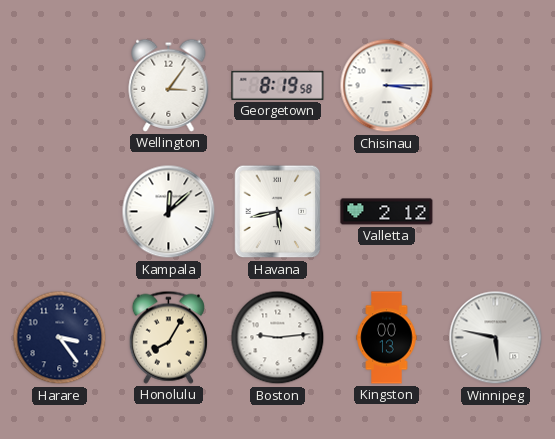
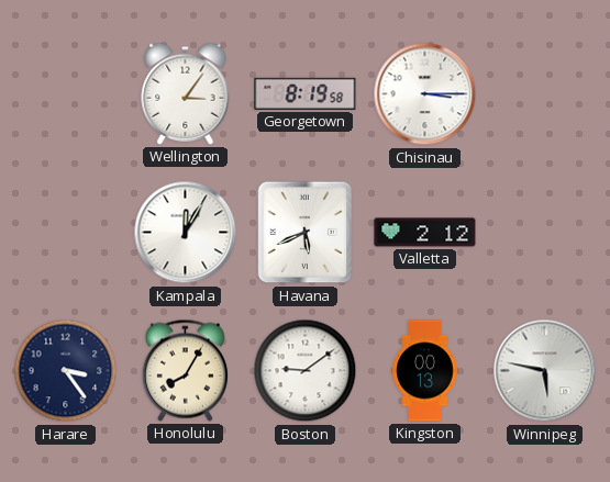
Kampala: 12:08 -> 12:05 (186, 233)
Havana: 5:43 -> 5:41 (306, 233)
Boston: 9:14 -> 9:09 (306, 371)
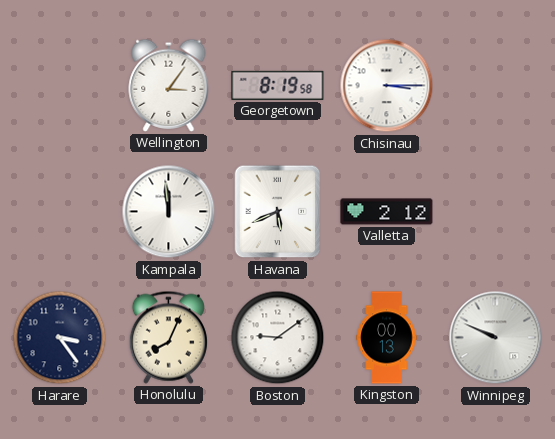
Kampala: 12:05 -> 11:59 (169, 212)
Honolulu: 8:05 -> 8:04 (168, 337)
Winnipeg: 5:47 -> 9:49 (496, 338)
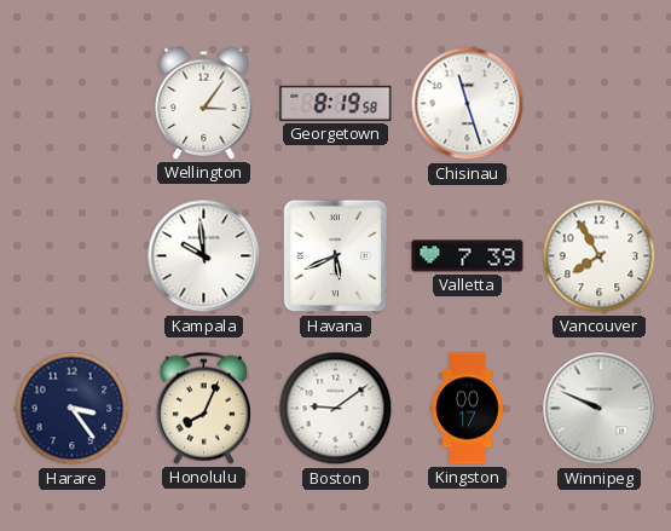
Chisinau: 3:15 -> 11:27 (468, 104)
Kampala: 11:59 -> 9:59 (204, 256)
Valletta: 2:12 -> 7:39 (468, 256)
Vancouver: none -> 7:55 (600, 256)
Kingston: 00:13 -> 00:17 (468, 409)
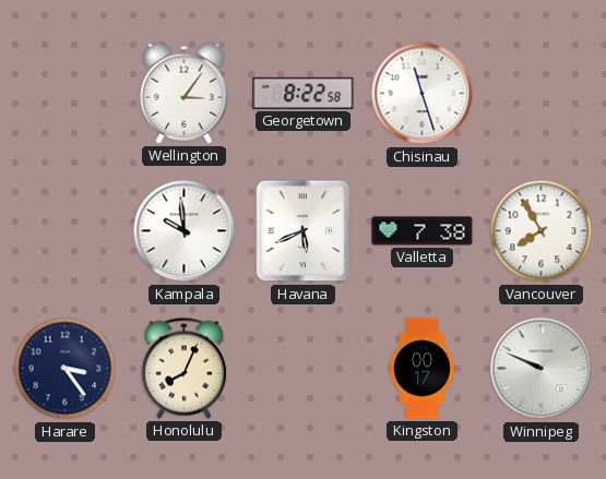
Georgetown: 8:19 -> 8:22 (304, 93)
Valletta: 7:39 -> 7:38 (423, 231)
Boston: 9:09 -> none (336, 409)
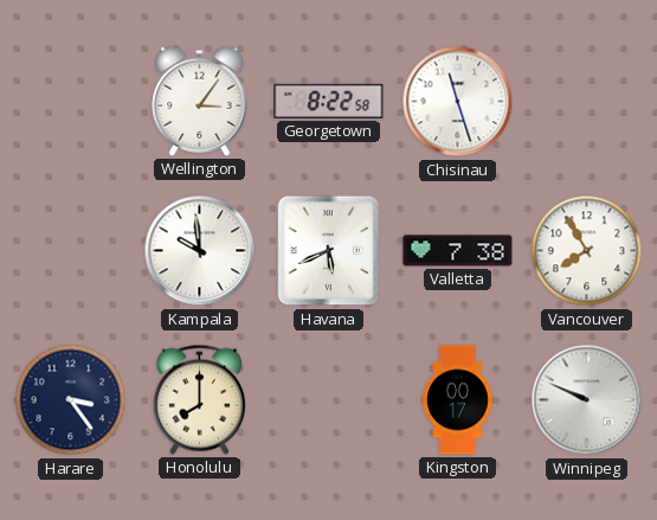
Honolulu: 8:04 -> 8:00 (199, 399)
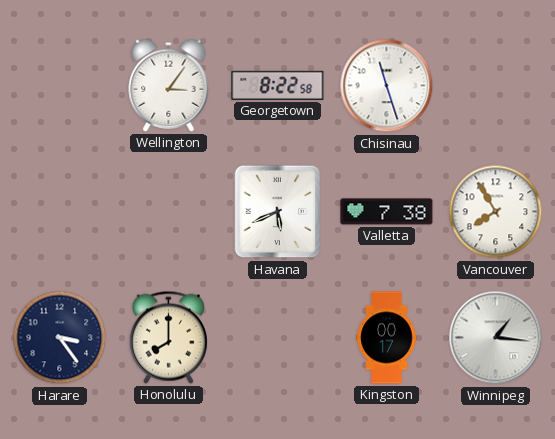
Kampala: 9:59 -> none (200, 251)
Winnipeg: 9:49 -> 1:16 (496, 338)
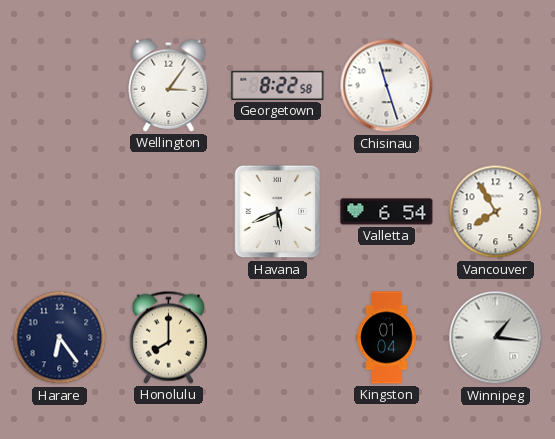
Valletta: 7:38 -> 6:54 (387, 212)
Harare: 3:24 -> 6:24 (60, 338)
Kingston: 00:17 -> 01:04 (387, 338)
